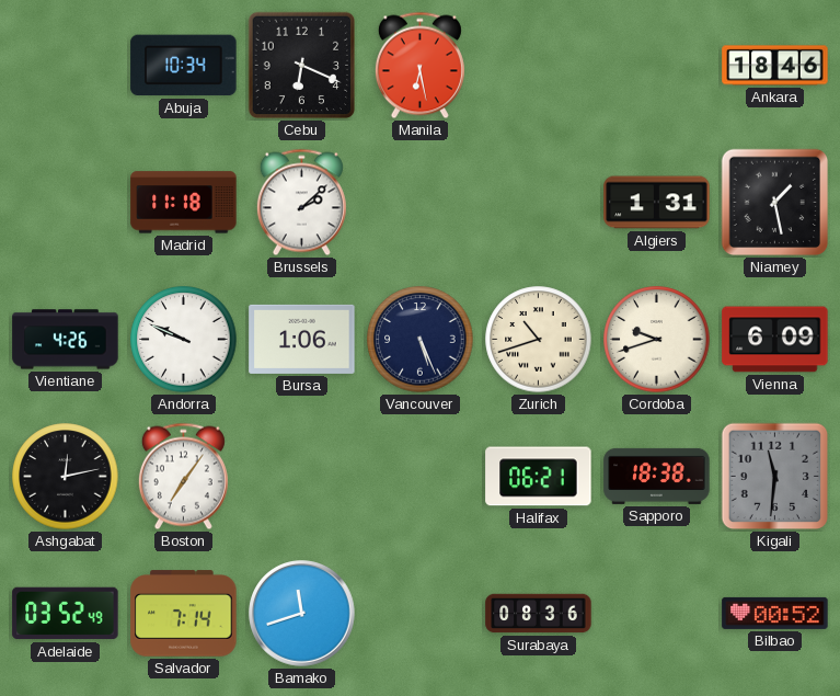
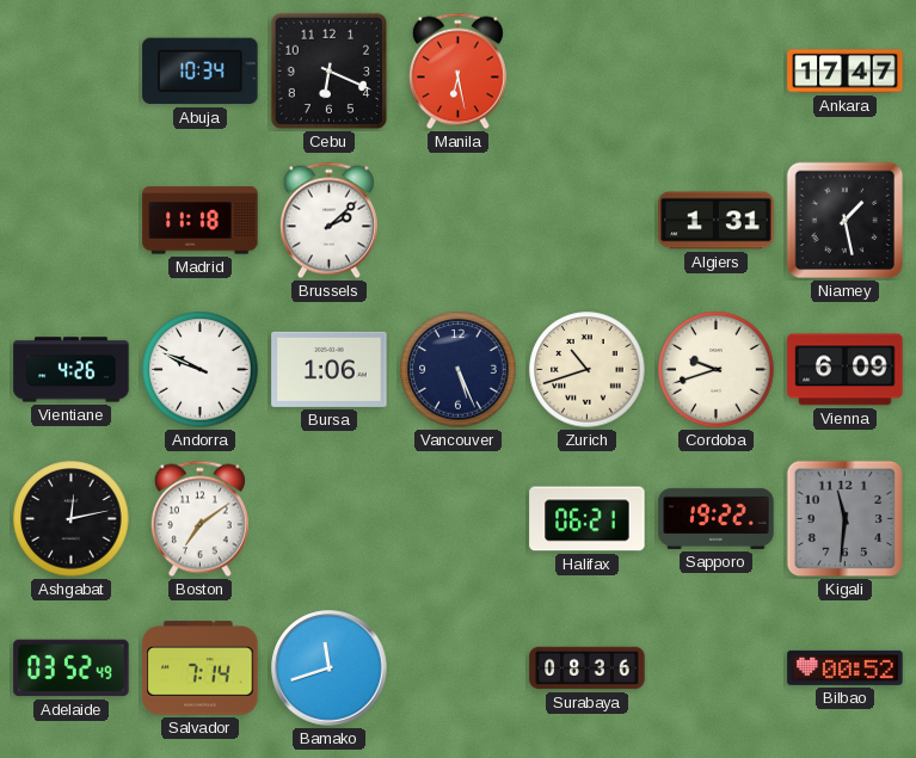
Ankara: 18:46 -> 17:47 (846, 72)
Boston: 7:06 -> 7:09 (199, 519)
Sapporo: 18:38 -> 19:22 (717, 518)
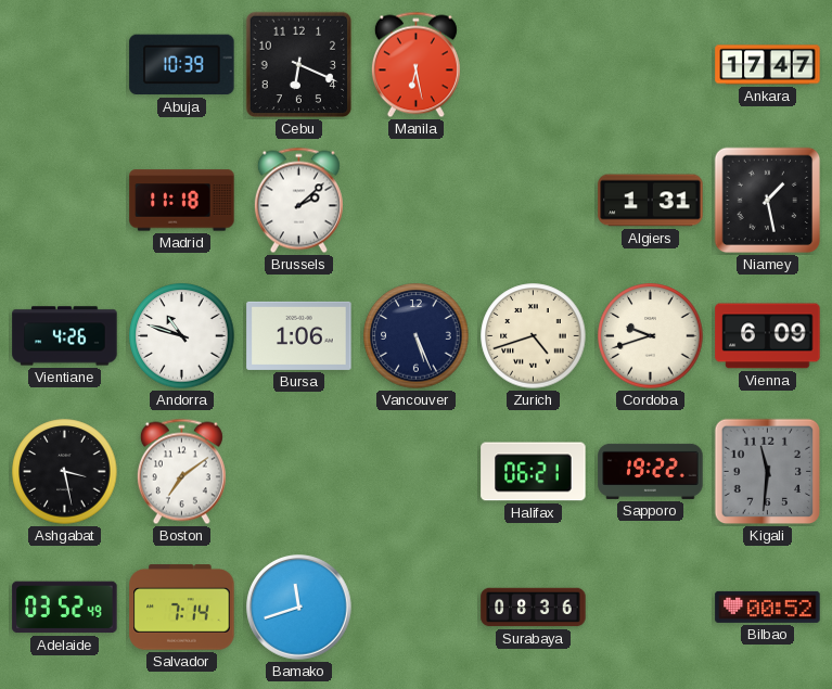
Abuja: 10:34 -> 10:39 (182, 65)
Andorra: 9:49 -> 10:48 (182, 336)
Zurich: 10:42 -> 4:42 (534, 336)
Ashgabat: 12:13 -> 3:28 (65, 472)
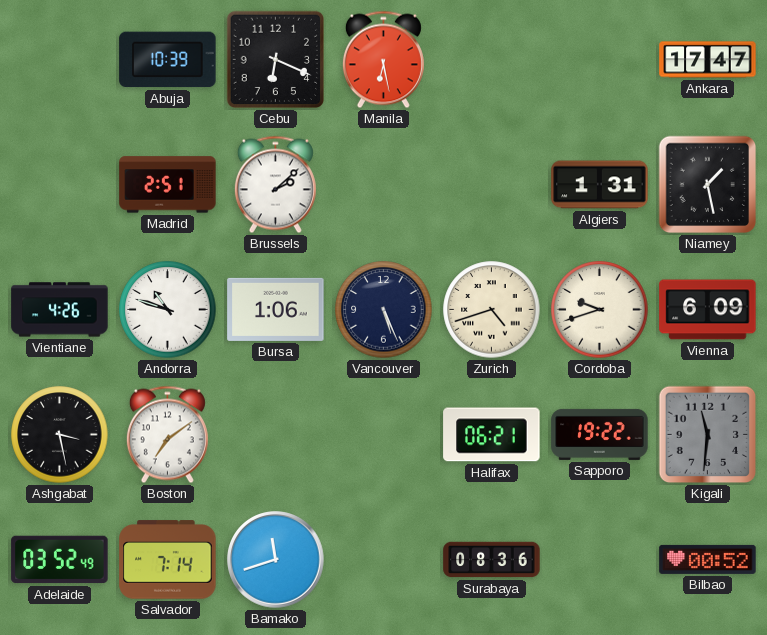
Madrid: 11:18 -> 2:51 (168, 185)
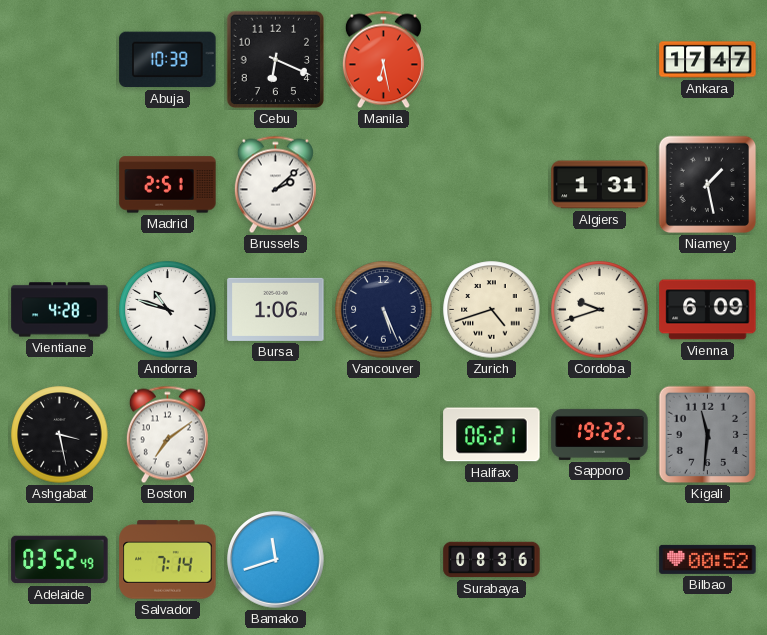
Vientiane: 4:26 -> 4:28 (60, 310)
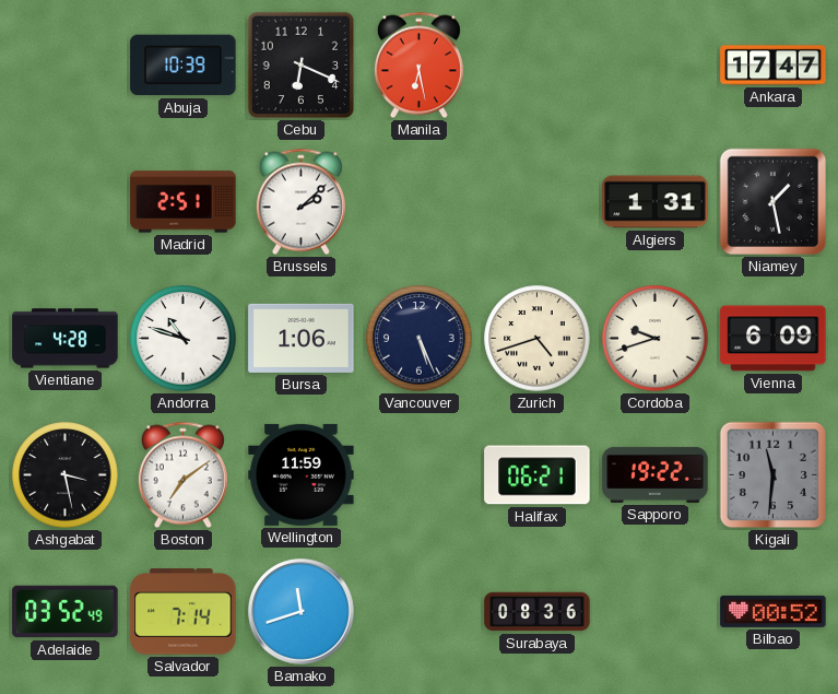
Wellington: none -> 11:59 (302, 474)
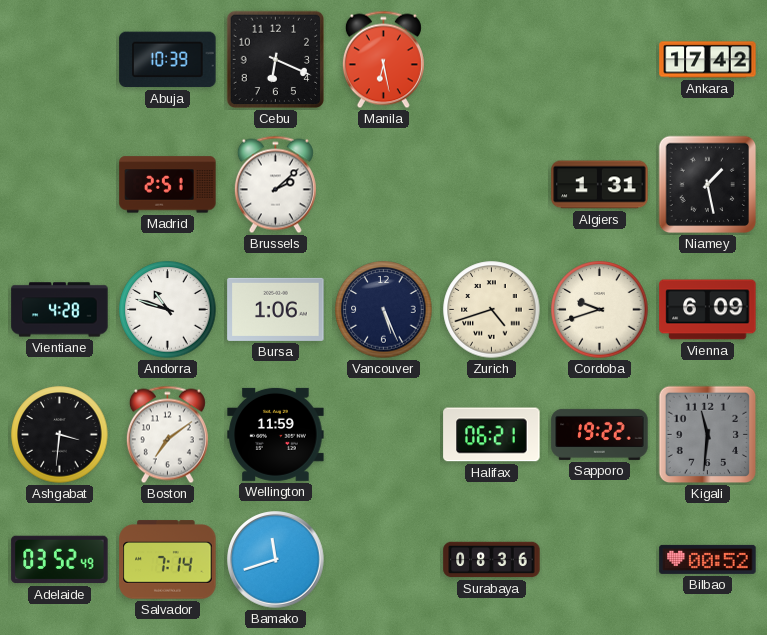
Ankara: 17:47 -> 17:42 (708, 60)
Ashgabat: 3:28 -> 3:31 (60, 435)
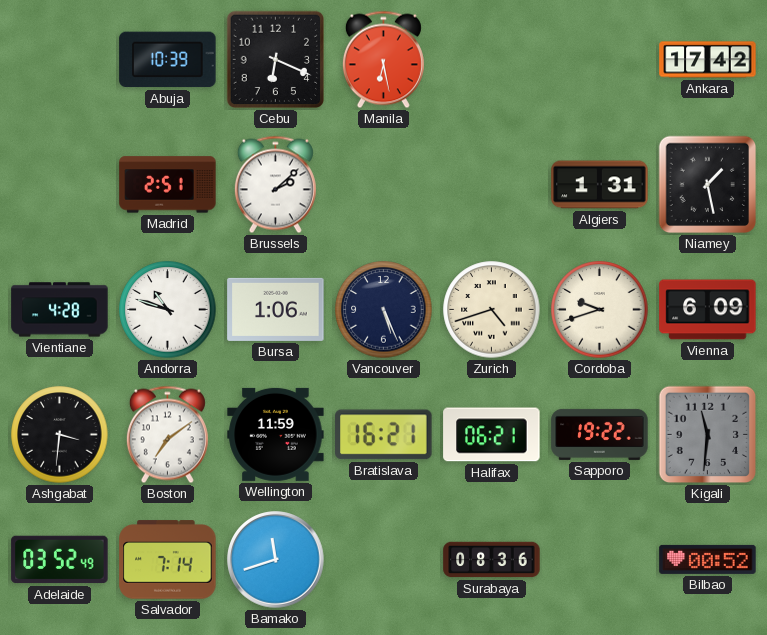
Bratislava: none -> 16:21 (384, 435)
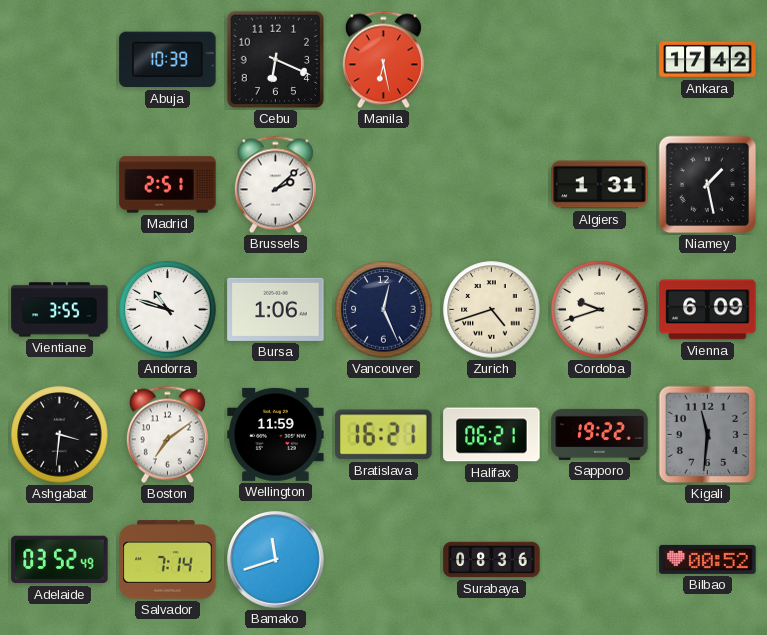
Vientiane: 4:28 -> 3:55 (60, 310)
Vancouver: 5:26 -> 12:26 (384, 310)
